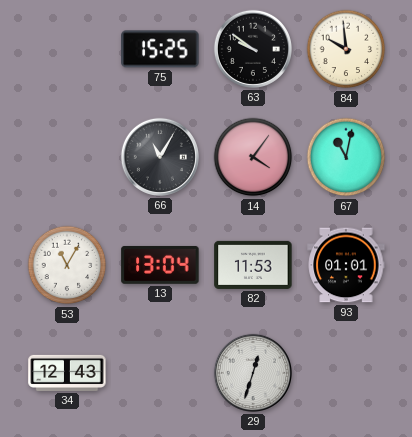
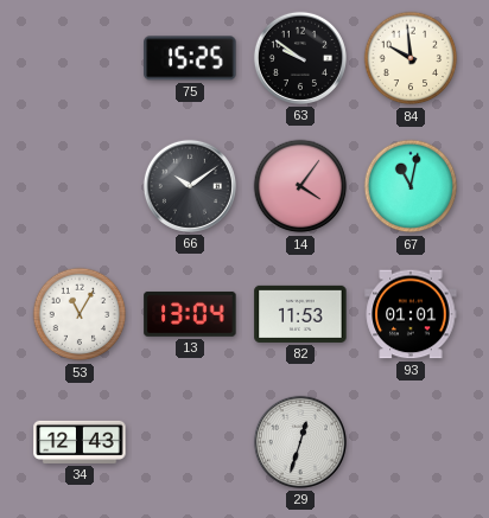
66: 11:05 -> 10:09 (190, 186)
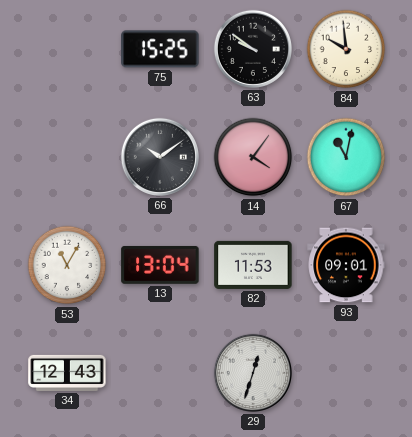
93: 01:01 -> 09:01 (346, 265)
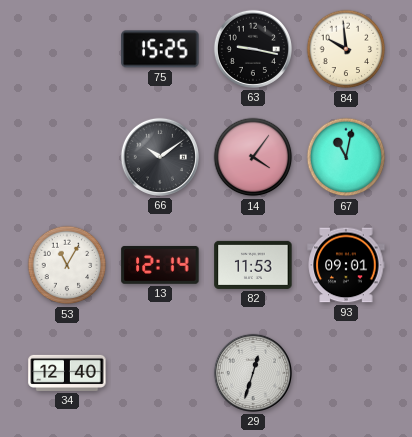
63: 9:51 -> 9:17 (253, 49)
13: 13:04 -> 12:14 (160, 265)
34: 12:43 -> 12:40 (67, 373)
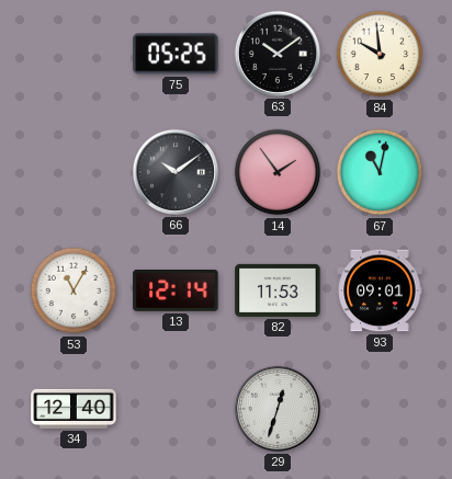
75: 15:25 -> 05:25 (176, 54)
63: 9:17 -> 10:09 (278, 54)
14: 4:06 -> 1:54 (278, 172)
